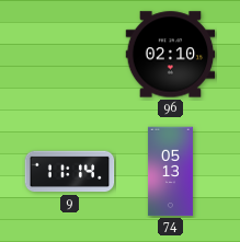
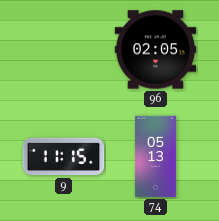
96: 02:10 -> 02:05 (156, 50)
9: 11:14 -> 11:15 (64, 157)
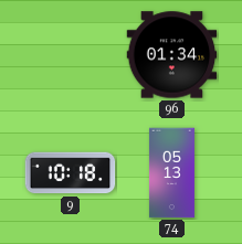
96: 02:05 -> 01:34 (172, 55)
9: 11:15 -> 10:18 (71, 173)
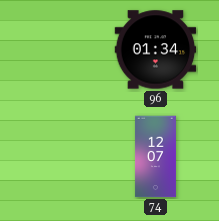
9: 10:18 -> none (71, 173)
74: 05:13 -> 12:07 (155, 157)
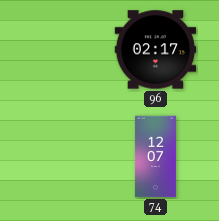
96: 01:34 -> 02:17 (156, 50)
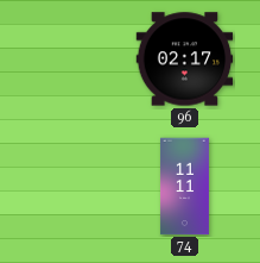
74: 12:07 -> 11:11 (184, 187)
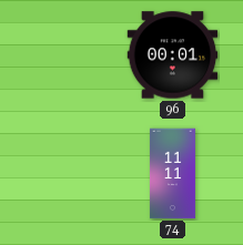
96: 02:17 -> 00:01 (173, 55)
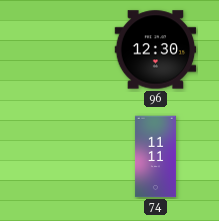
96: 00:01 -> 12:30 (156, 50)
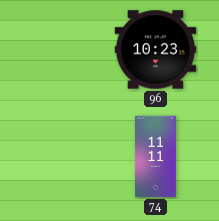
96: 12:30 -> 10:23 (156, 50)
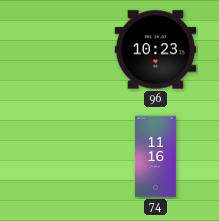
74: 11:11 -> 11:16 (155, 157)
